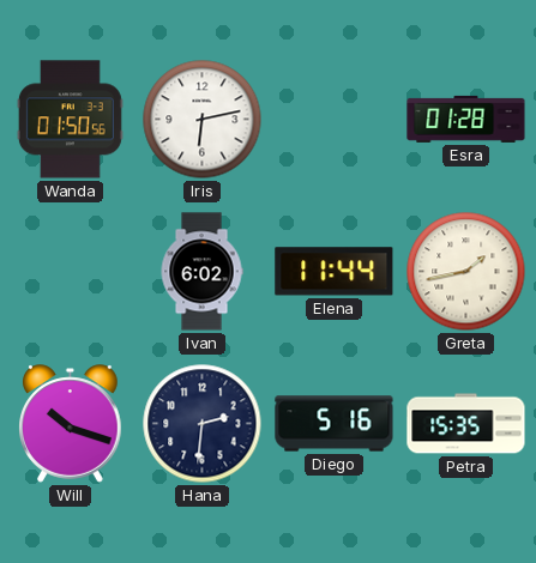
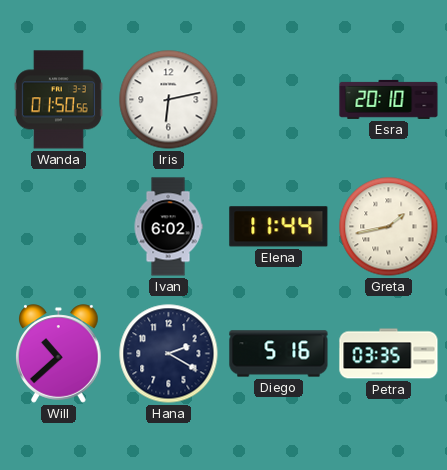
Esra: 01:28 -> 20:10 (389, 99)
Will: 10:18 -> 10:38 (59, 354)
Hana: 2:31 -> 2:20 (169, 354)
Petra: 15:35 -> 03:35 (389, 354)
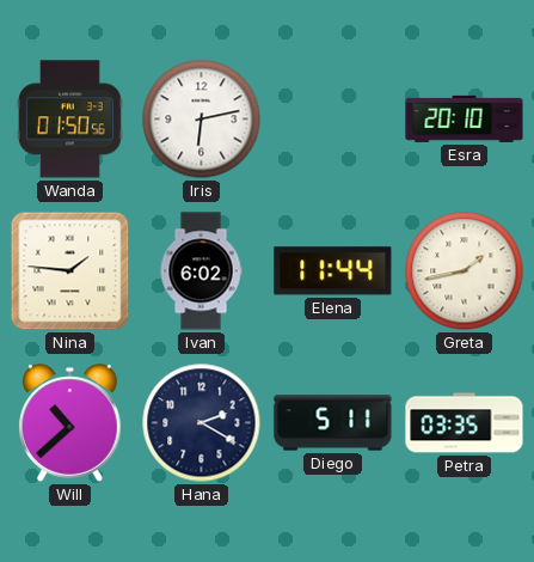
Nina: none -> 1:46 (70, 271)
Diego: 5:16 -> 5:11 (333, 423)
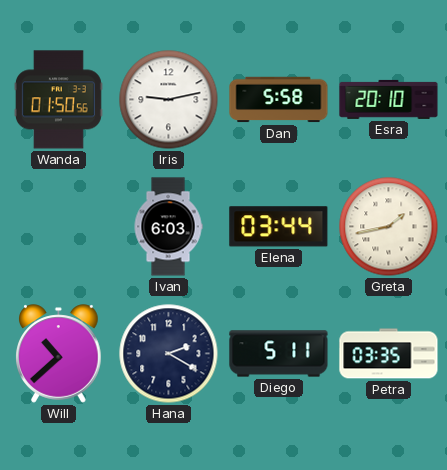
Iris: 6:13 -> 9:13 (169, 100)
Dan: none -> 5:58 (279, 100)
Nina: 1:46 -> none (70, 271)
Ivan: 6:02 -> 6:03 (168, 227)
Elena: 11:44 -> 03:44 (279, 227)
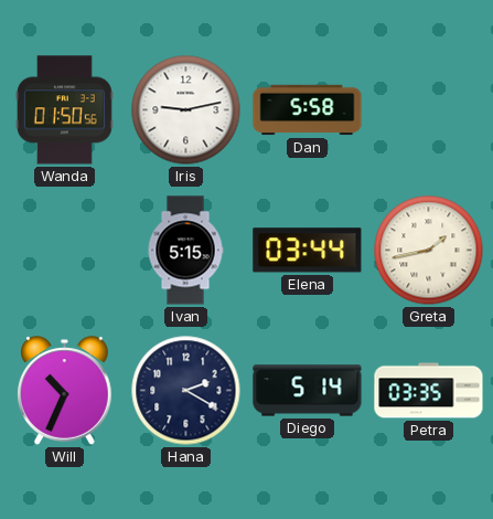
Esra: 20:10 -> none (389, 99)
Ivan: 6:03 -> 5:15 (185, 251)
Will: 10:38 -> 10:34 (65, 391)
Diego: 5:11 -> 5:14 (308, 391)
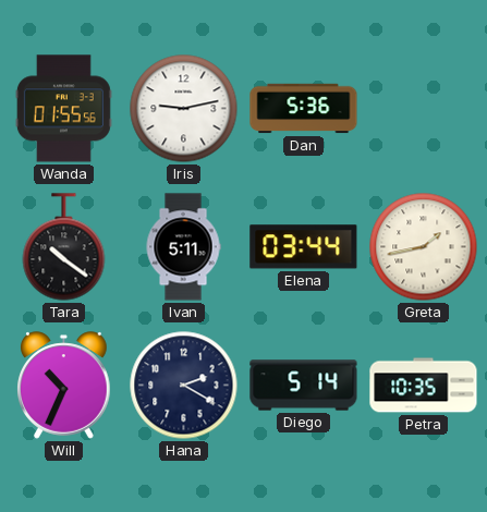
Wanda: 01:50 -> 01:55 (63, 109)
Dan: 5:58 -> 5:36 (304, 109)
Tara: none -> 10:21 (64, 247)
Ivan: 5:15 -> 5:11 (183, 247)
Petra: 03:35 -> 10:35 (424, 386)
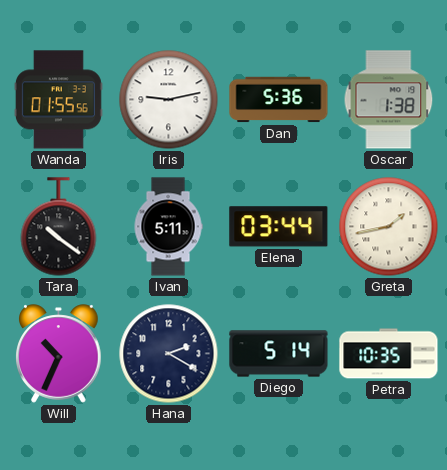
Oscar: none -> 1:38 (389, 100)
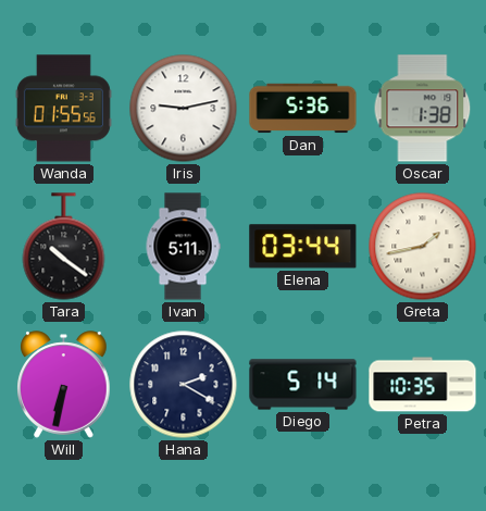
Will: 10:34 -> 6:32 (64, 385)
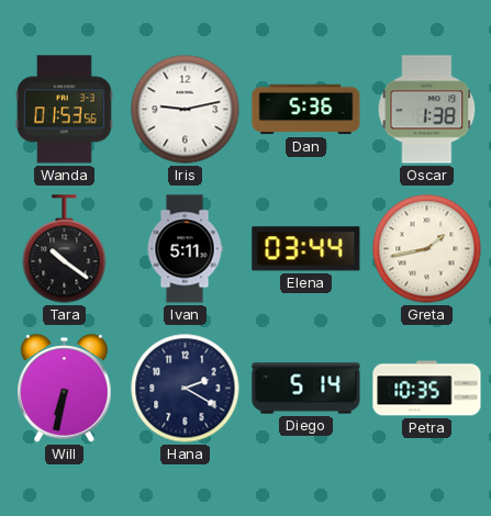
Wanda: 01:55 -> 01:53 (64, 110)
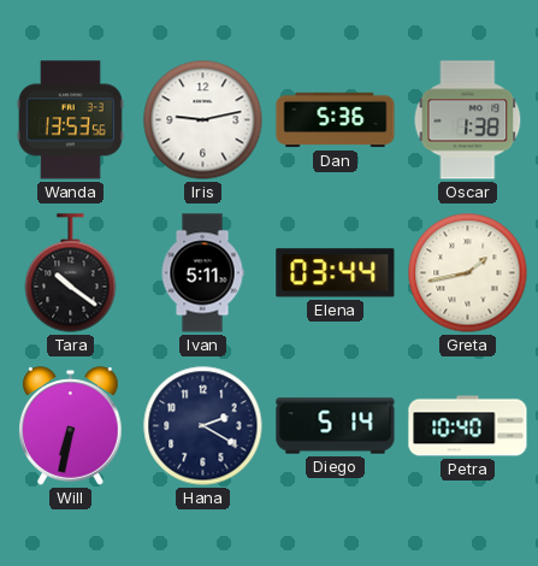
Wanda: 01:53 -> 13:53 (70, 120)
Petra: 10:35 -> 10:40 (468, 426)
